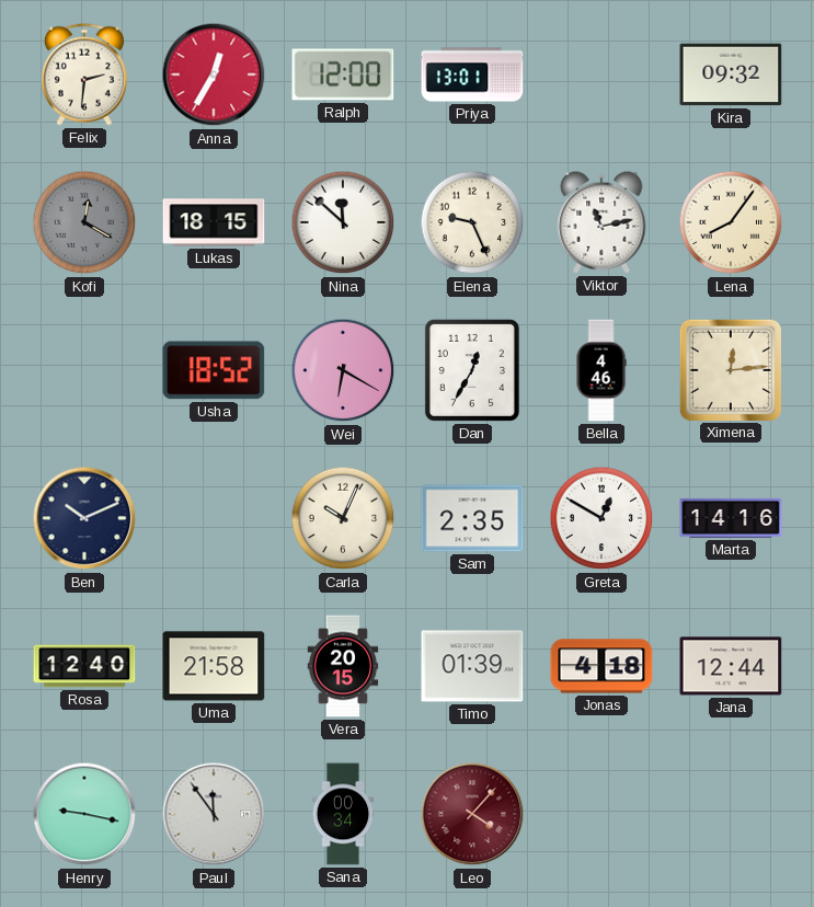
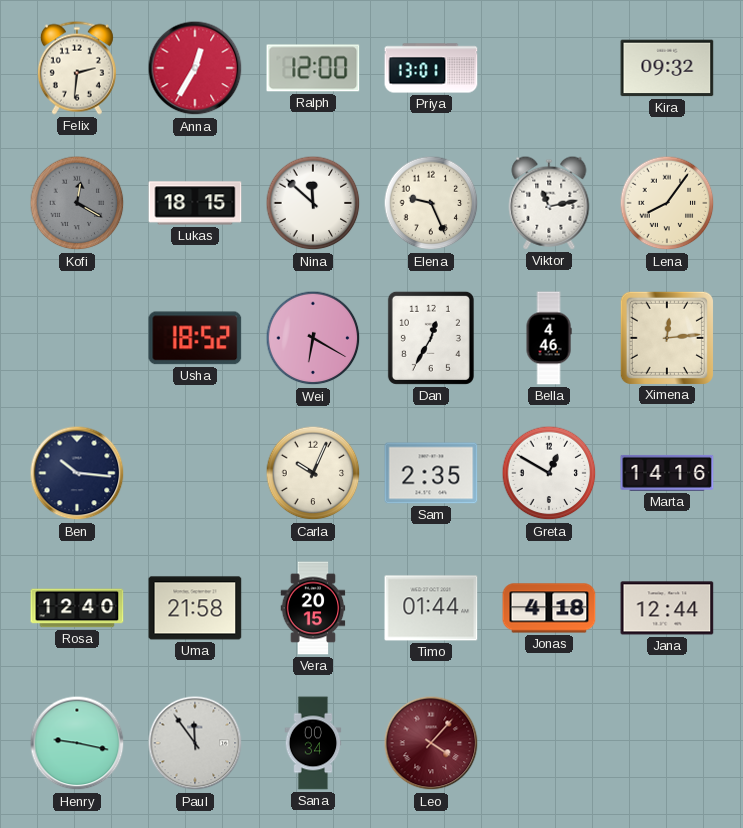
Ben: 10:11 -> 10:16 (77, 473)
Timo: 01:39 -> 01:44 (431, 608)
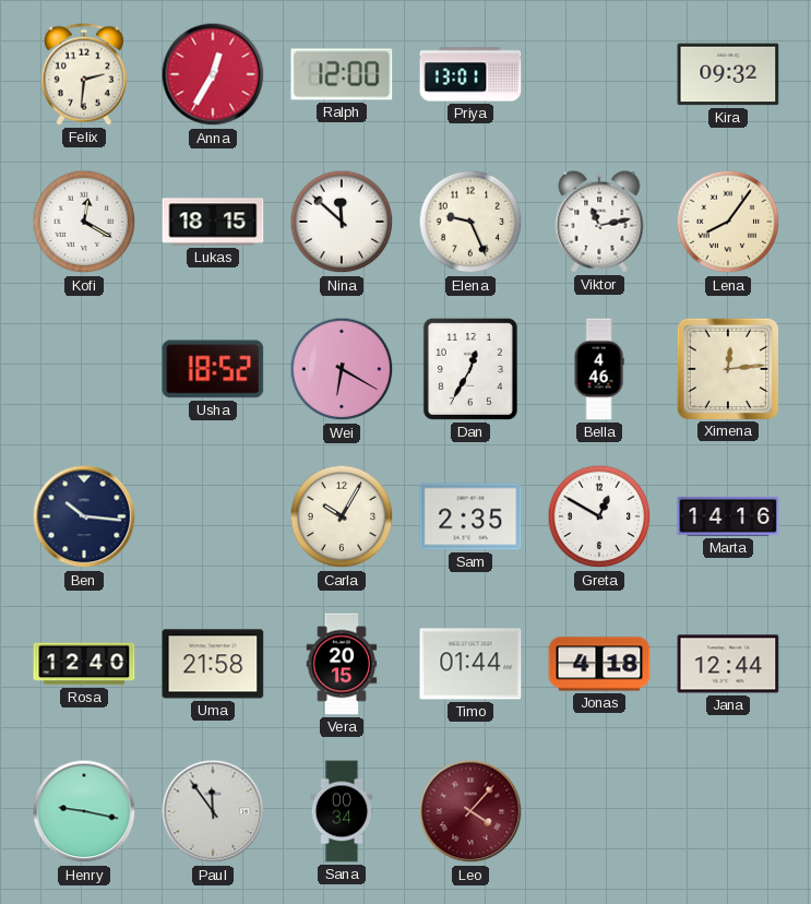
Kofi dial: grey -> white (84, 222)
Carla: 10:04 -> 10:05 (342, 516)
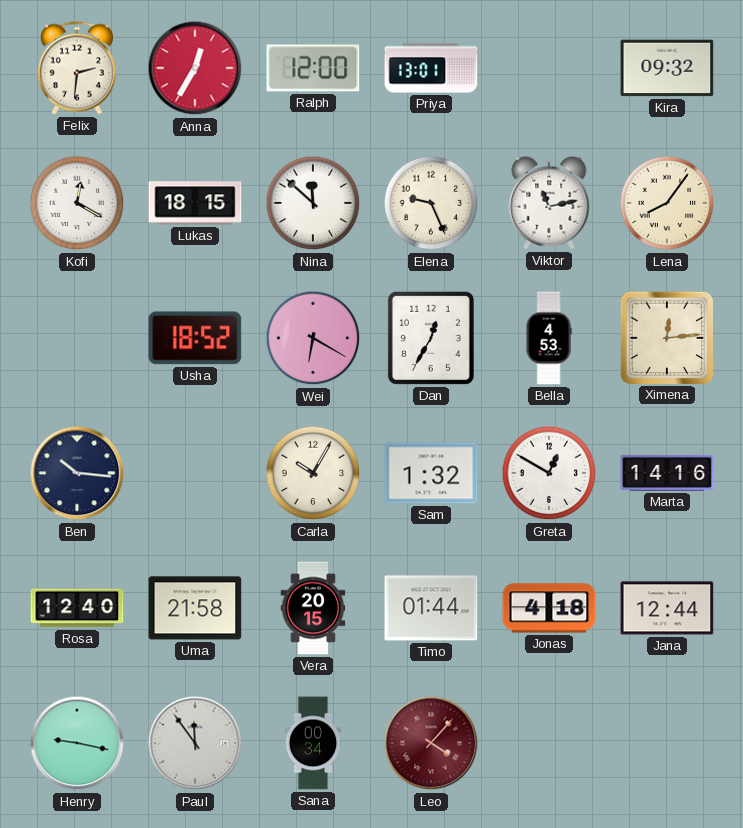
Bella: 4:46 -> 4:53 (549, 338)
Sam: 2:35 -> 1:32 (431, 473)
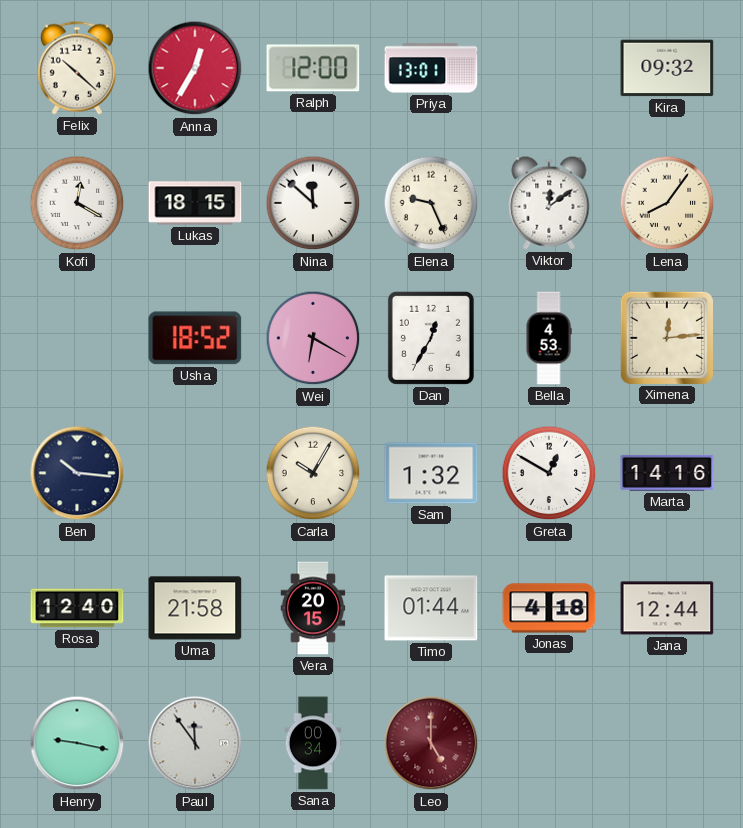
Felix: 2:31 -> 10:22 (77, 68)
Viktor: 11:13 -> 12:09 (549, 203)
Leo: 4:07 -> 5:00 (431, 743)
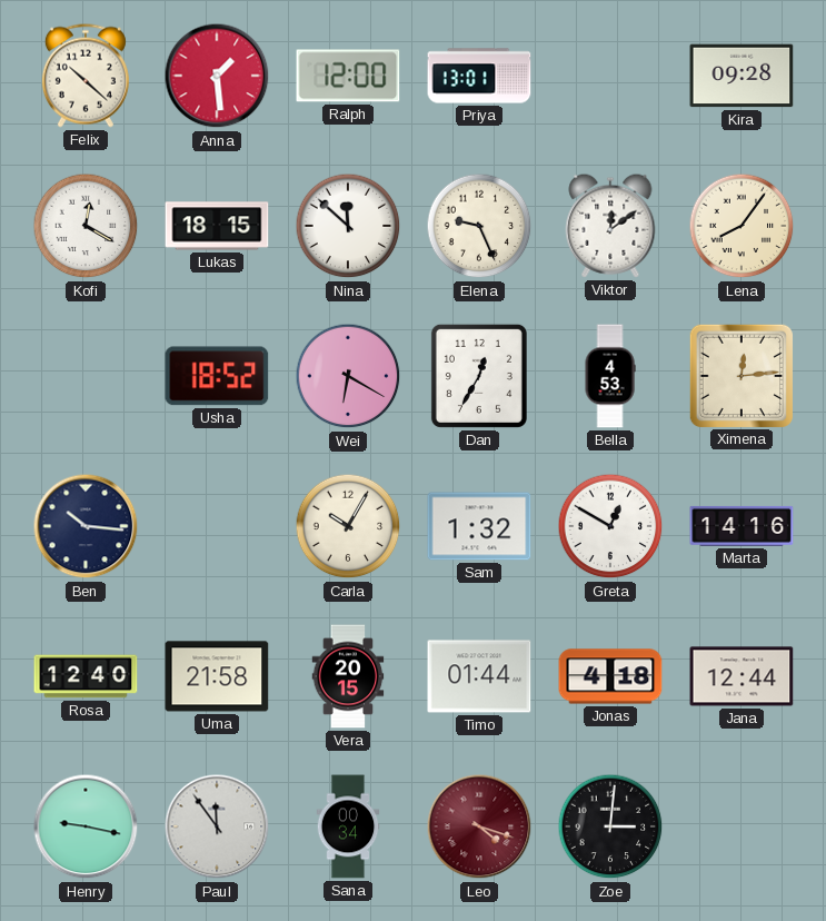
Anna: 12:35 -> 1:29 (217, 76)
Kira: 09:32 -> 09:28 (742, 76)
Leo: 5:00 -> 4:18 (479, 826)
Zoe: none -> 3:01 (610, 826)
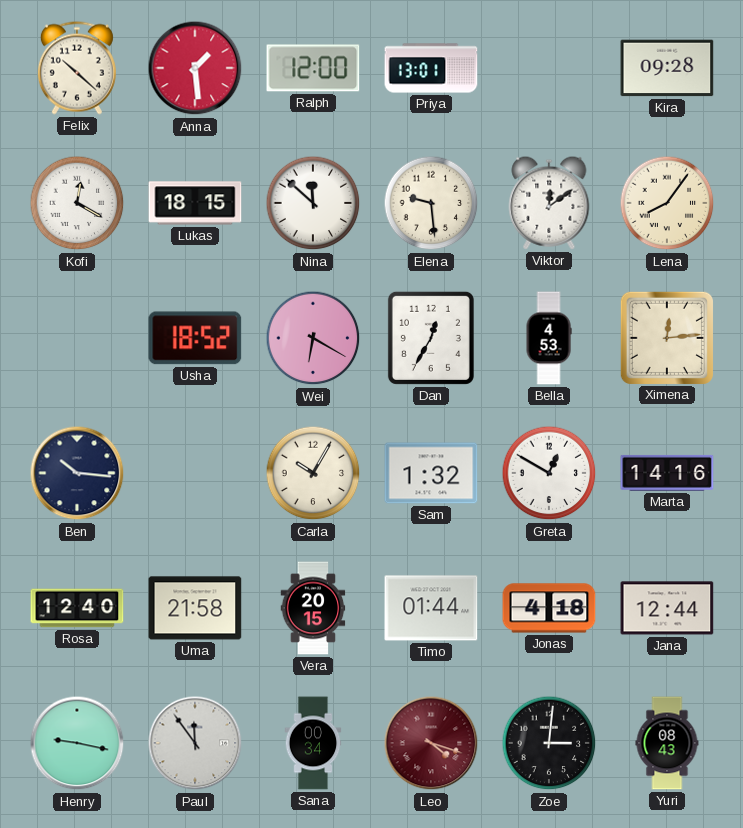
Elena: 9:26 -> 9:29 (431, 203)
Yuri: none -> 08:43 (667, 743)
